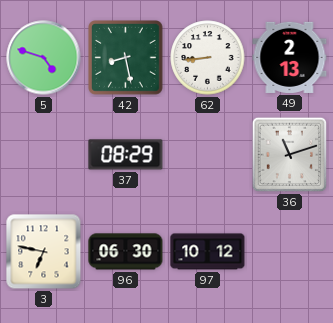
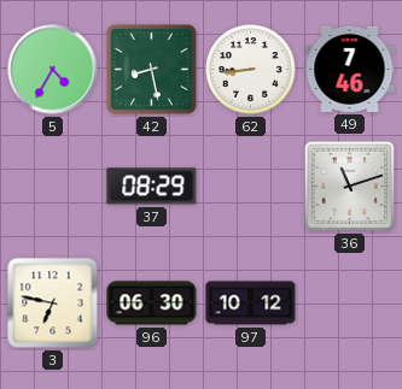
5: 4:48 -> 4:35 (53, 70)
49: 2:13 -> 7:46 (350, 69)
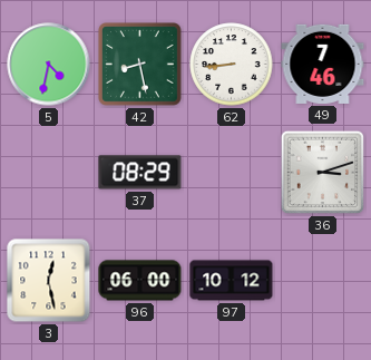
5: 4:35 -> 4:32 (49, 65)
36: 11:12 -> 3:12 (323, 173)
3: 6:47 -> 12:28 (49, 281)
96: 06:30 -> 06:00 (140, 281)
